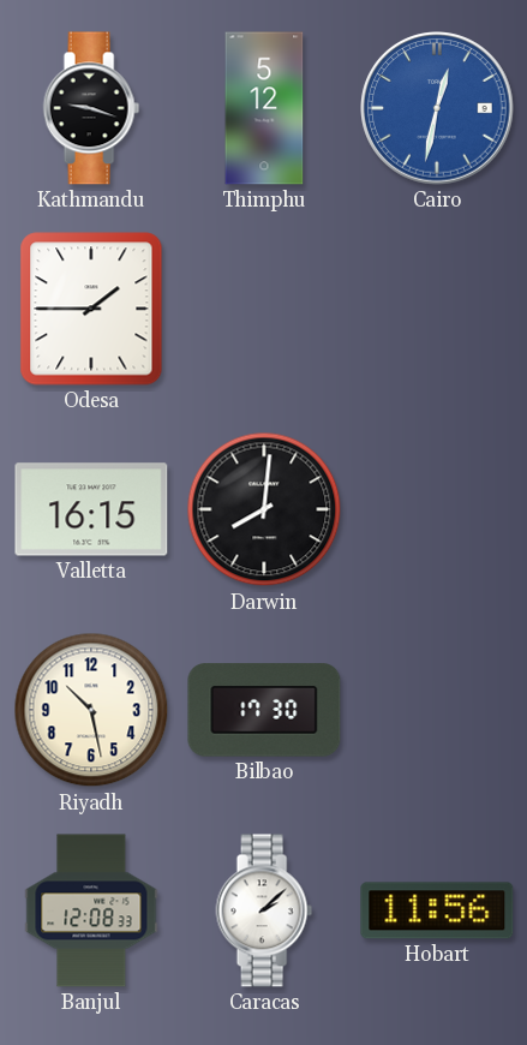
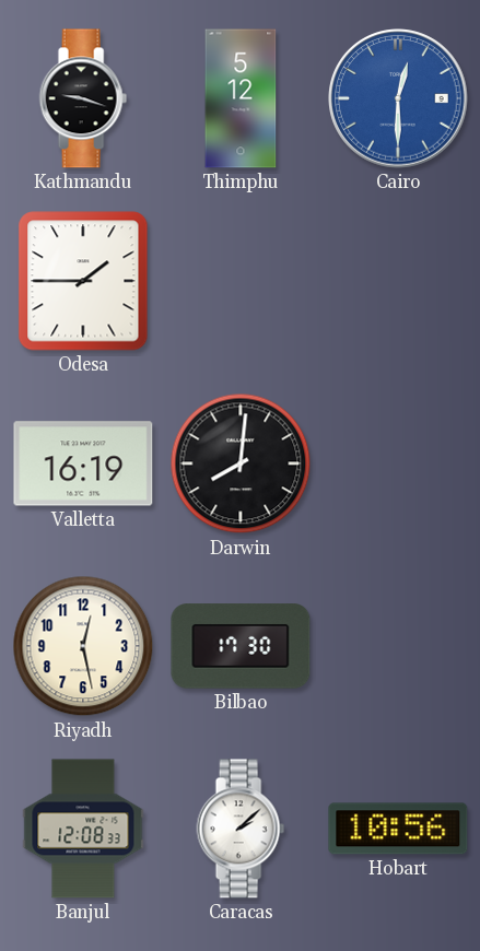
Cairo: 12:32 -> 12:30 (398, 98)
Valletta: 16:15 -> 16:19 (83, 463)
Riyadh: 10:28 -> 12:28 (83, 646)
Hobart: 11:56 -> 10:56 (398, 829)
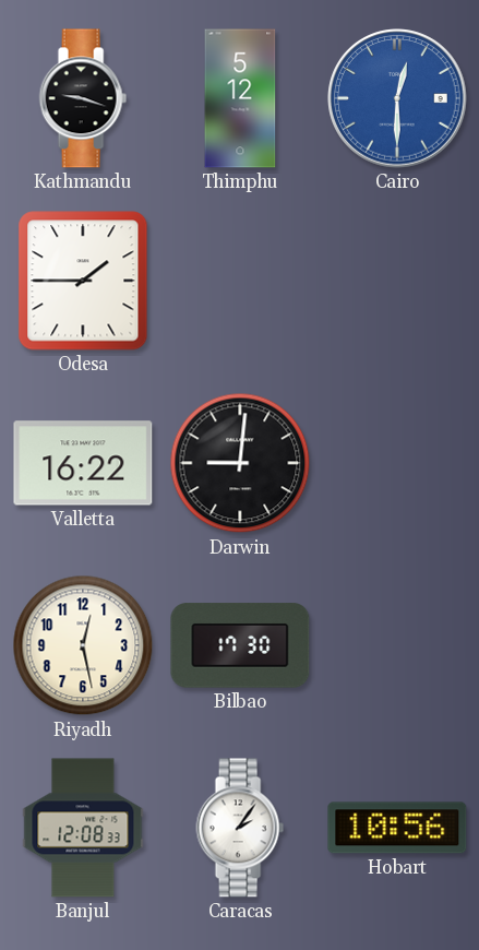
Valletta: 16:19 -> 16:22 (83, 463)
Darwin: 8:01 -> 9:01 (240, 463)
Caracas: 2:08 -> 2:06 (240, 828)
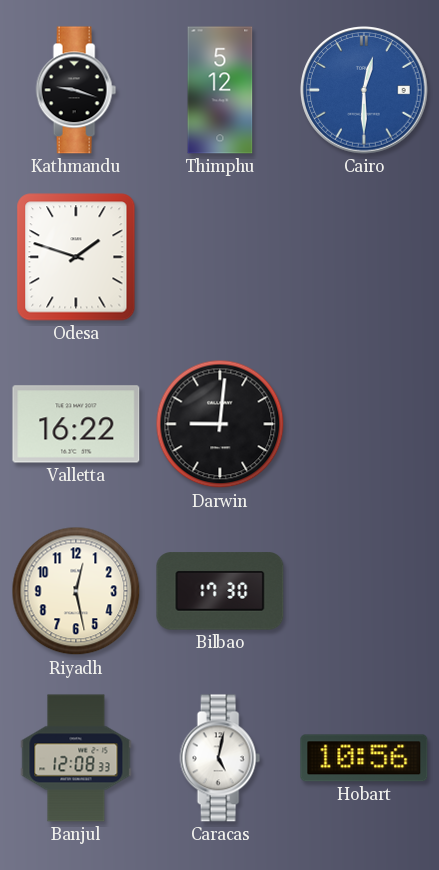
Odesa: 1:45 -> 1:48 (76, 257)
Caracas: 2:06 -> 5:02 (220, 758)
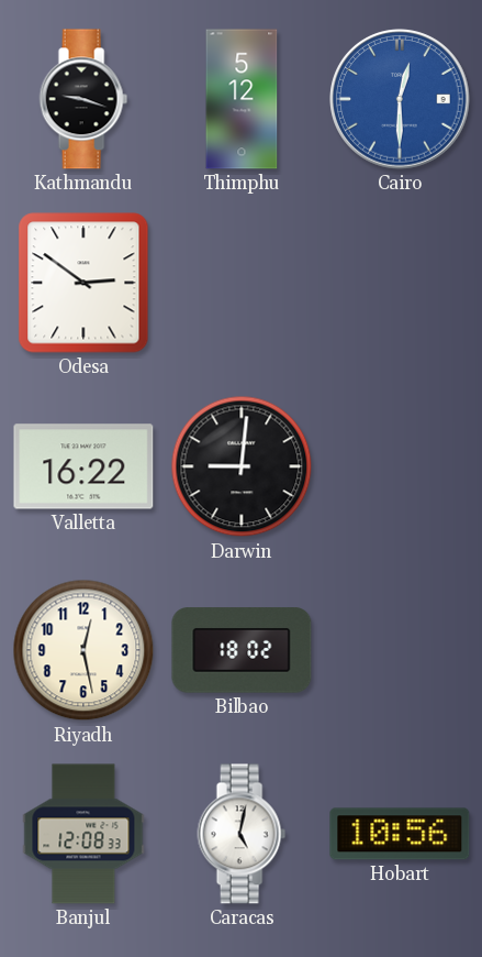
Odesa: 1:48 -> 2:51 (83, 283)
Bilbao: 17:30 -> 18:02 (242, 650)
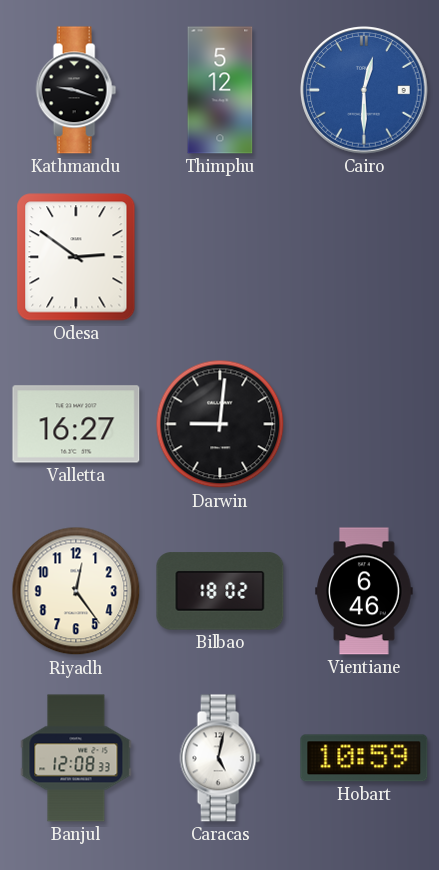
Valletta: 16:22 -> 16:27 (76, 424)
Riyadh: 12:28 -> 12:24 (76, 591)
Vientiane: none -> 6:46 (364, 591)
Hobart: 10:56 -> 10:59 (364, 758)
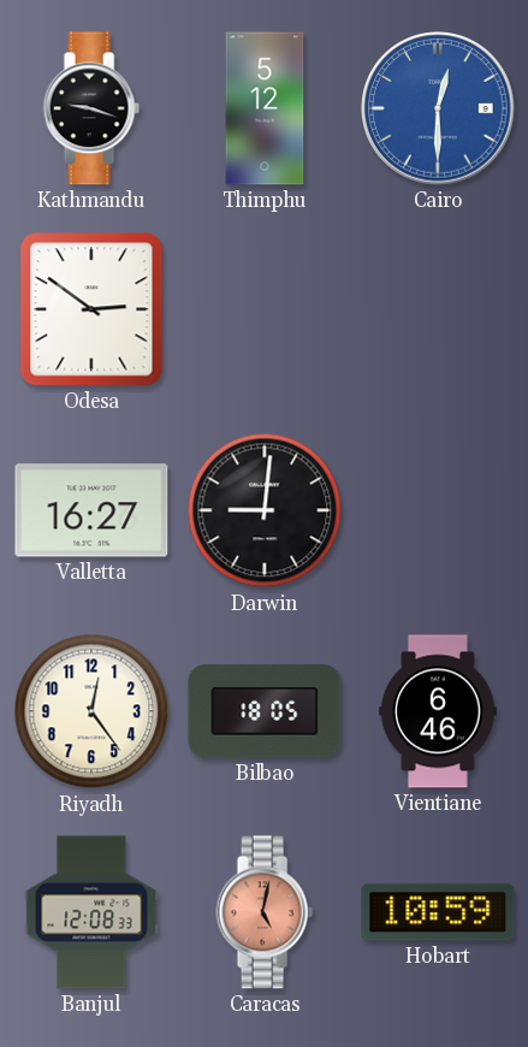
Bilbao: 18:02 -> 18:05 (265, 711)
Caracas dial: white -> salmon (265, 912)
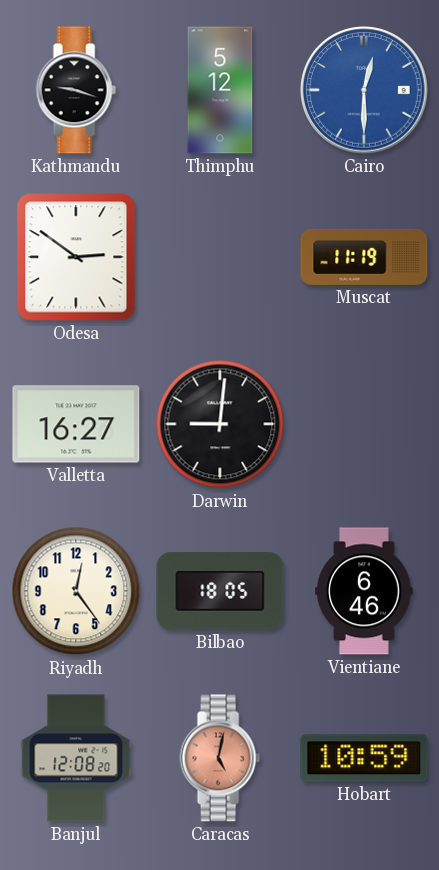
Muscat: none -> 11:19 (364, 257)
Banjul: 12:08:33 -> 12:08:20 (76, 758)
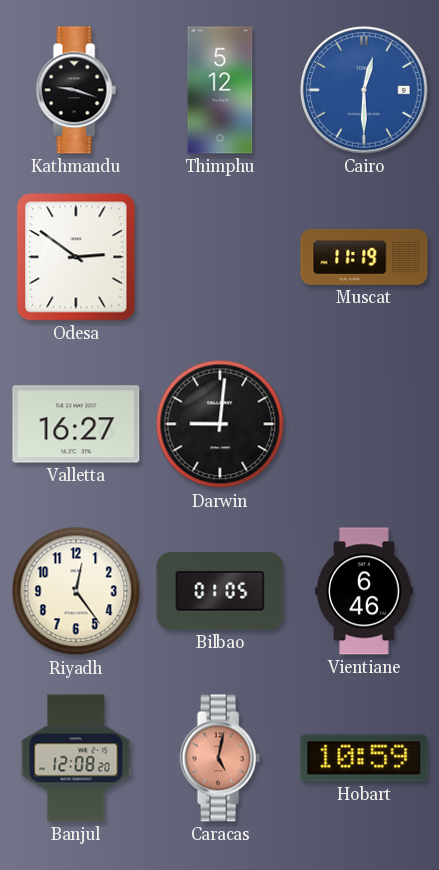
Bilbao: 18:05 -> 01:05 (220, 591)
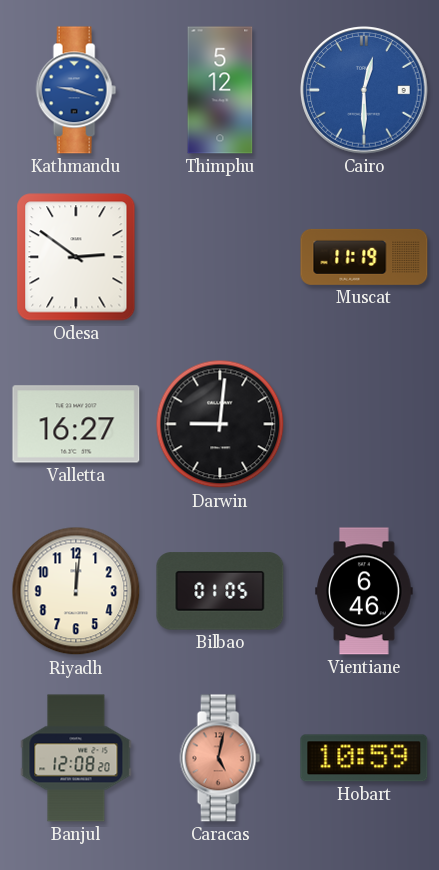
Kathmandu dial: black -> blue (76, 90)
Riyadh: 12:24 -> 12:01 (76, 591)
